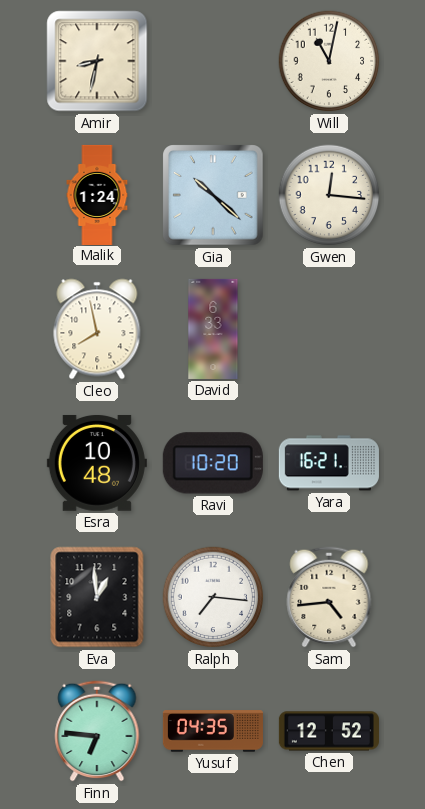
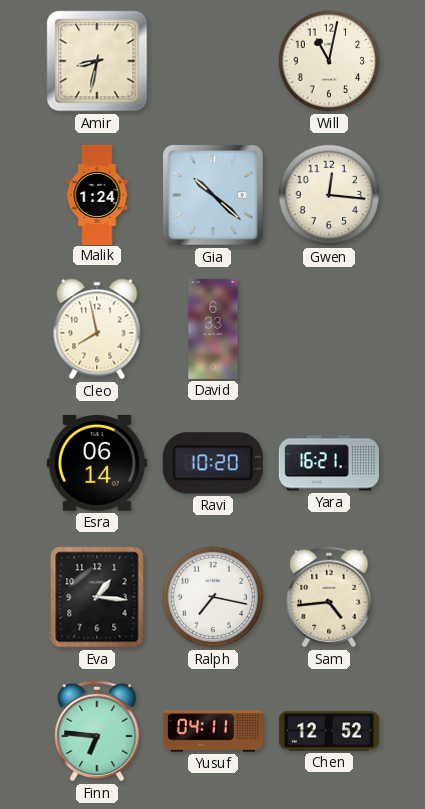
Esra: 10:48 -> 06:14 (97, 463)
Eva: 12:59 -> 1:16 (97, 597)
Ralph: 7:16 -> 7:17 (213, 597)
Yusuf: 04:35 -> 04:11 (213, 731)
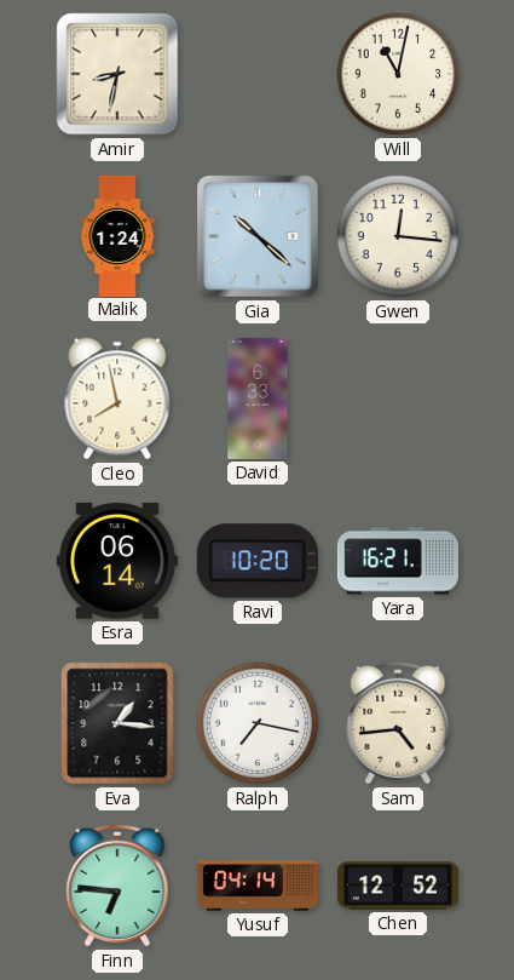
Yusuf: 04:11 -> 04:14 (258, 886)
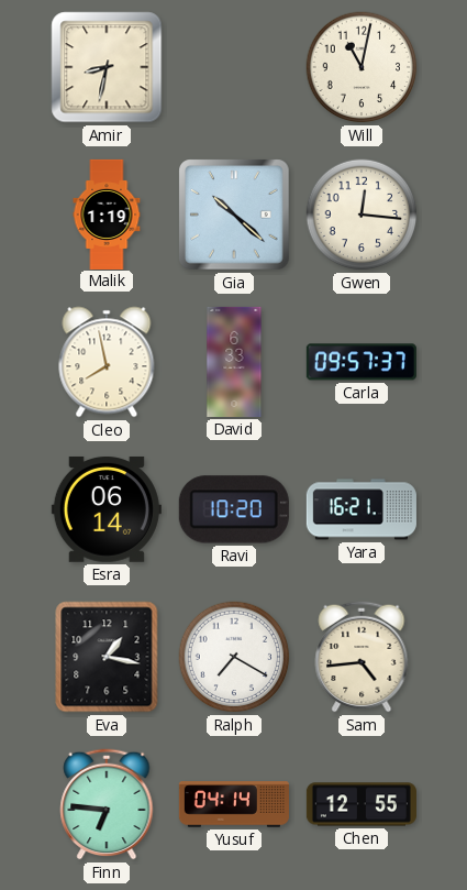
Malik: 1:24 -> 1:19 (107, 213)
Carla: none -> 09:57 (362, 362)
Eva: 1:16 -> 1:17 (107, 657)
Ralph: 7:17 -> 7:20 (234, 657)
Chen: 12:52 -> 12:55 (362, 804)
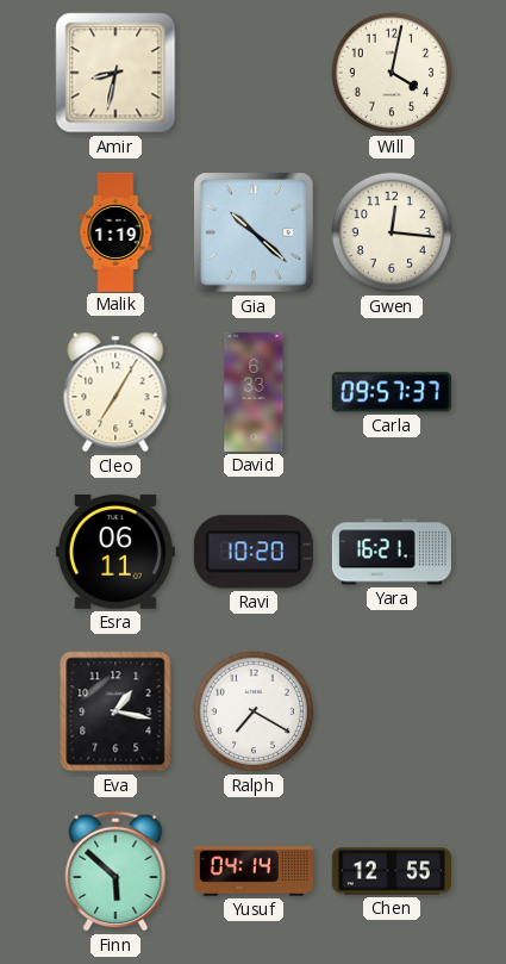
Will: 11:02 -> 4:02 (392, 73)
Cleo: 7:58 -> 7:05 (115, 392)
Esra: 06:14 -> 06:11 (115, 552)
Sam: 4:44 -> none (362, 657)
Finn: 6:46 -> 5:52 (115, 871)
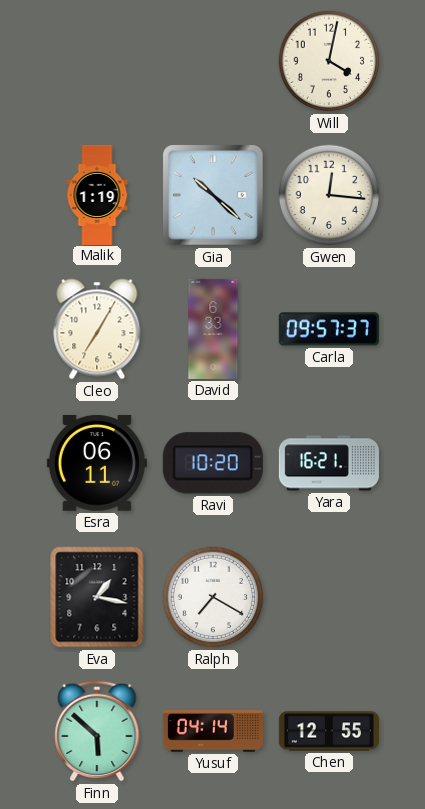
Amir: 8:32 -> none (115, 73)
